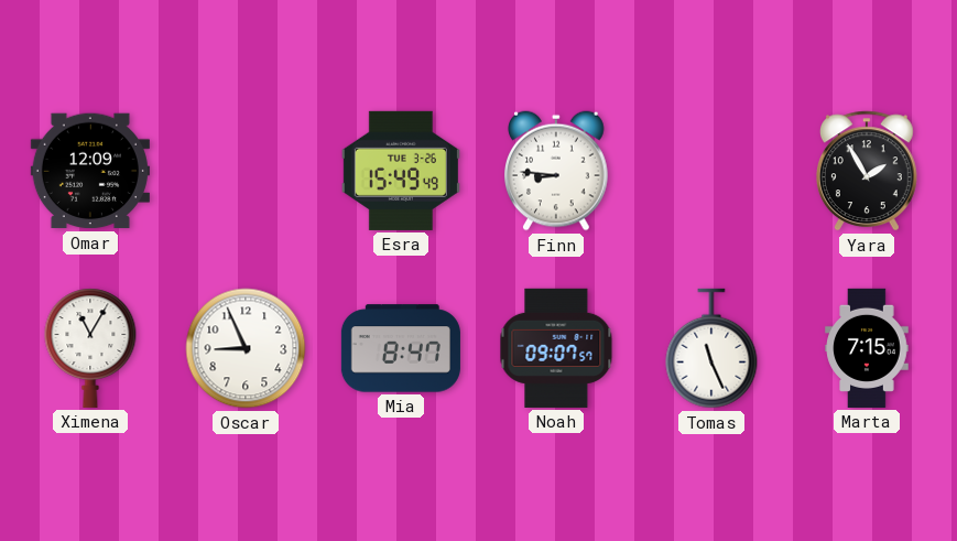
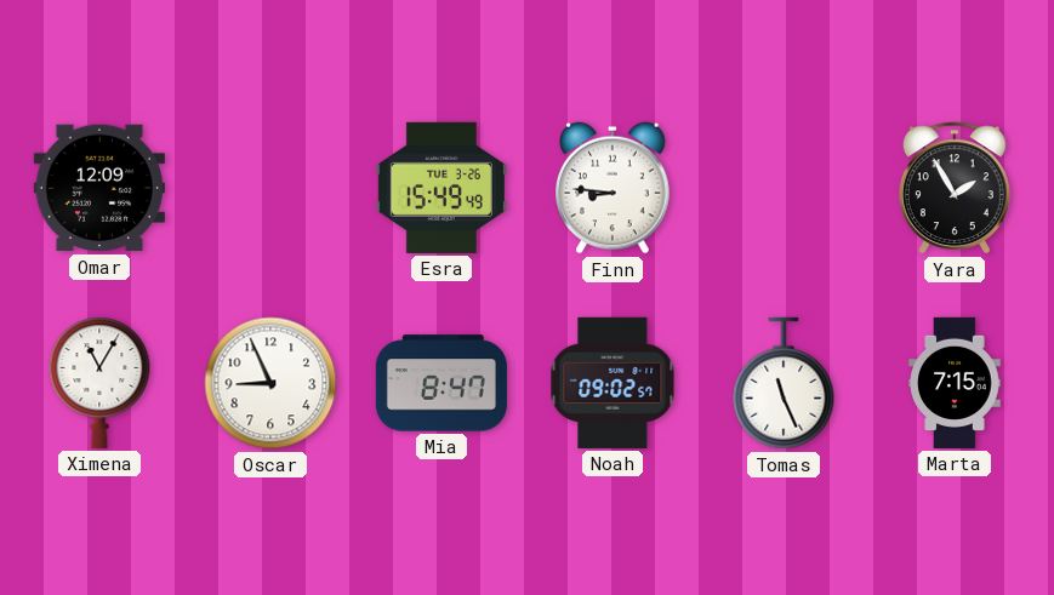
Noah: 09:07 -> 09:02 (613, 383)
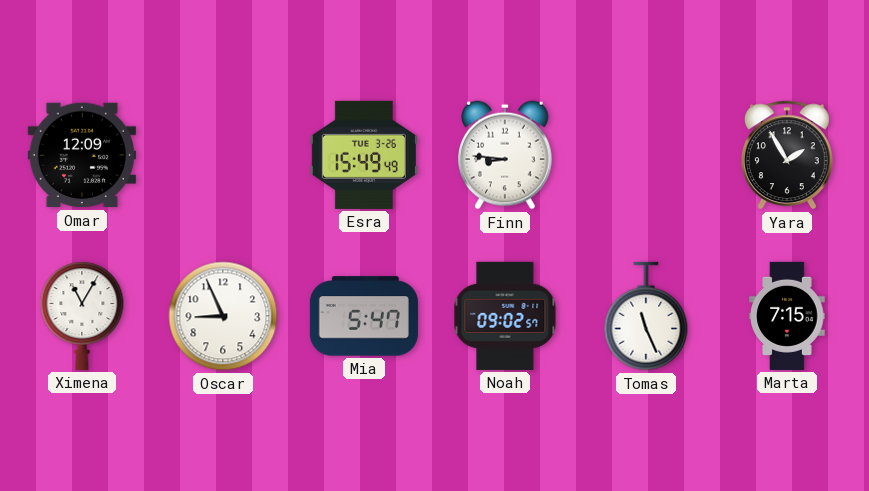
Mia: 8:47 -> 5:47 (364, 316)
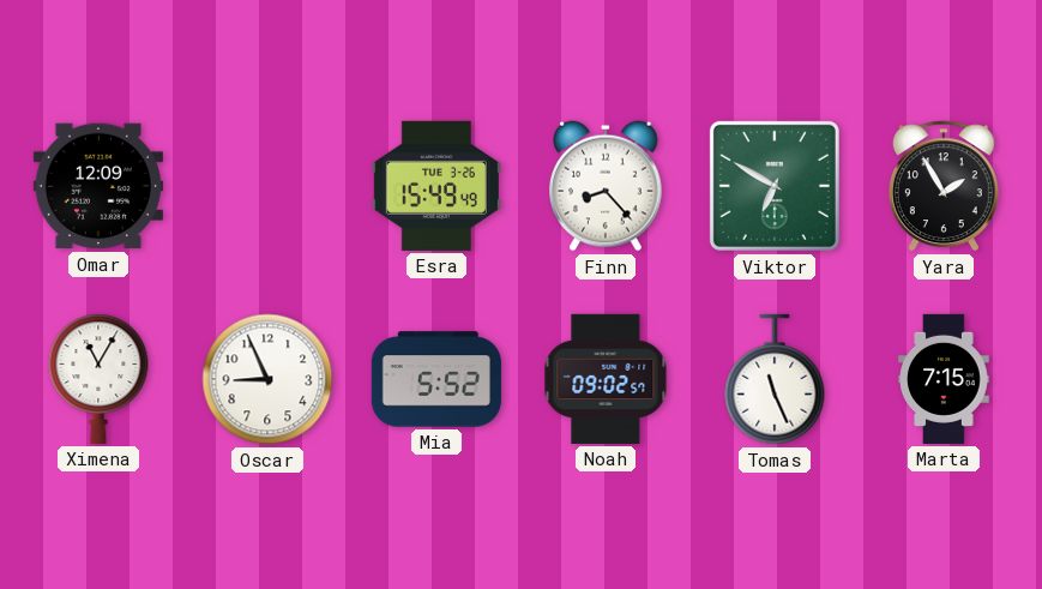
Finn: 8:46 -> 8:23 (607, 186)
Viktor: none -> 6:50 (775, 186)
Mia: 5:47 -> 5:52 (436, 379)
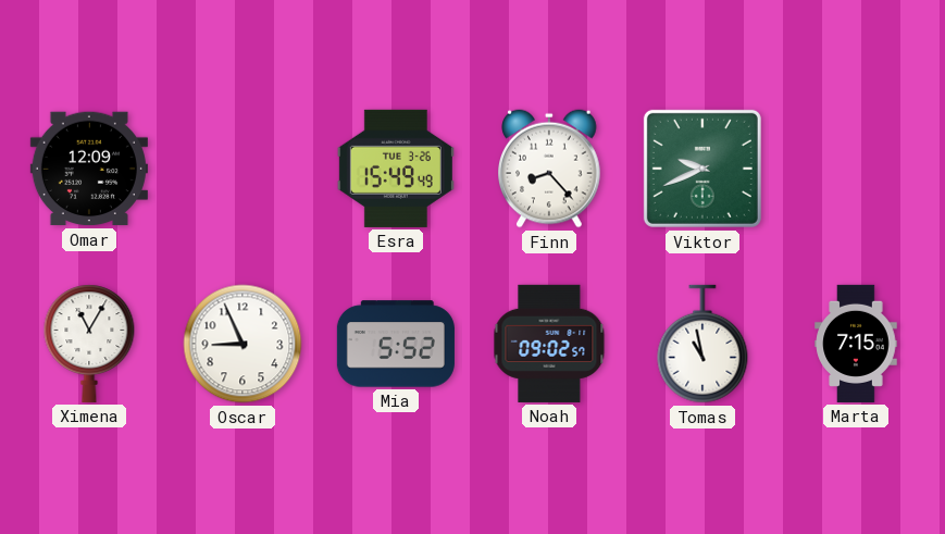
Viktor: 6:50 -> 9:41 (702, 169)
Yara: 1:55 -> none (944, 186)
Tomas: 11:26 -> 10:58 (702, 344)
